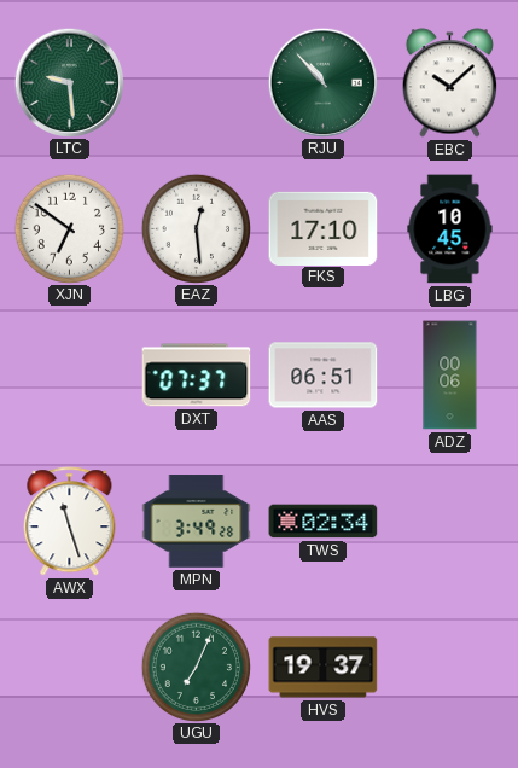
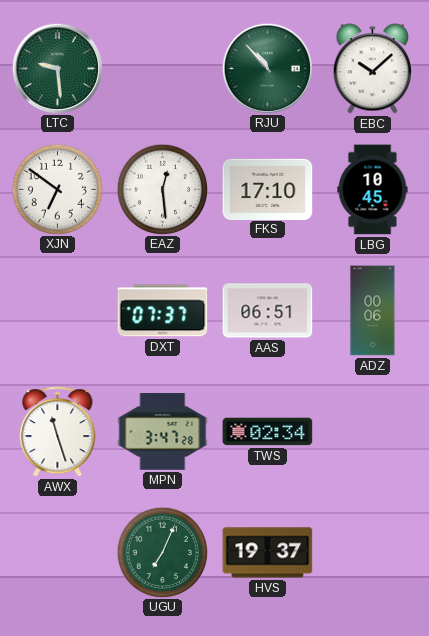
MPN: 3:49 -> 3:47 (163, 432)
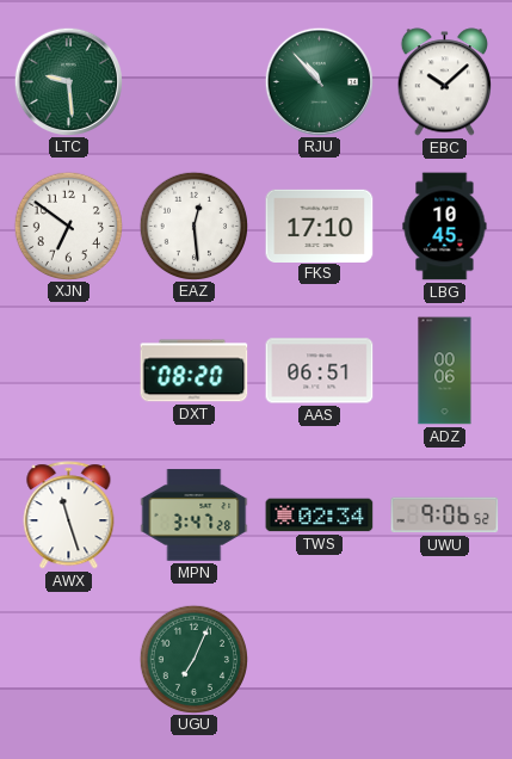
DXT: 07:37 -> 08:20 (195, 371)
UWU: none -> 9:06 (445, 516)
HVS: 19:37 -> none (268, 553)
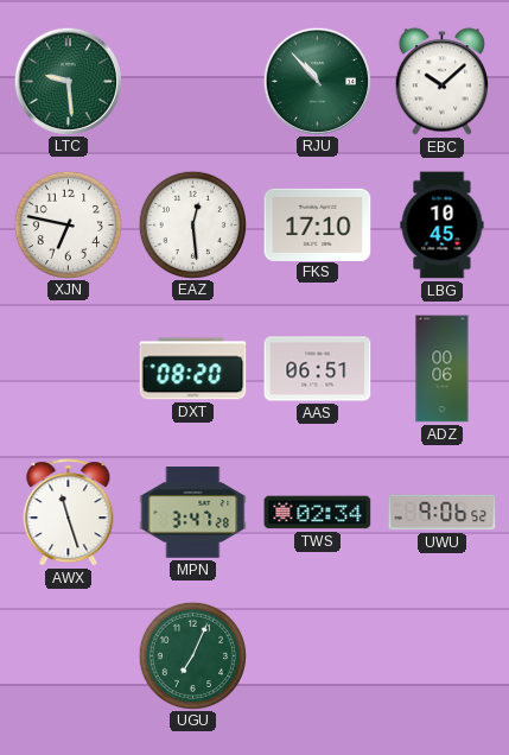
XJN: 6:51 -> 6:47 (68, 224)
